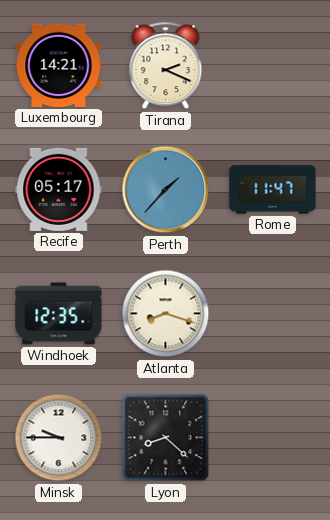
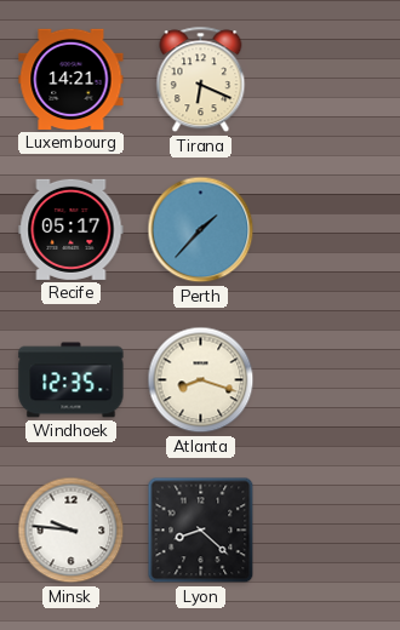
Tirana: 2:19 -> 6:19 (201, 80)
Rome: 11:47 -> none (273, 190)
Minsk: 9:45 -> 9:46 (72, 531)
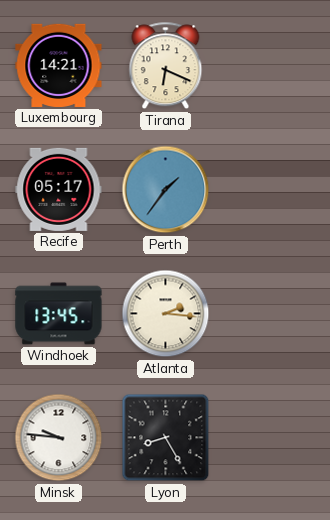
Perth: 1:37 -> 1:36 (166, 190)
Windhoek: 12:35 -> 13:45 (59, 314)
Atlanta: 8:18 -> 2:16 (166, 314)
Lyon: 8:22 -> 8:25 (166, 438)
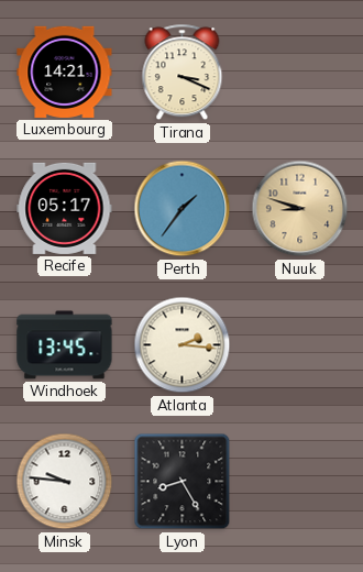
Tirana: 6:19 -> 3:19 (183, 73)
Nuuk: none -> 8:48 (300, 209)
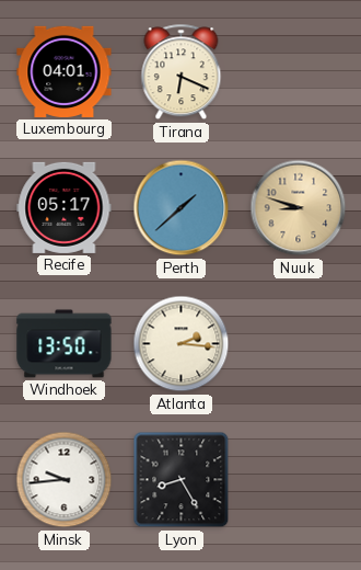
Luxembourg: 14:21 -> 04:01 (65, 71)
Tirana: 3:19 -> 6:19 (182, 72)
Perth: 1:36 -> 1:38 (182, 208)
Windhoek: 13:45 -> 13:50 (65, 344)
Minsk: 9:46 -> 9:44 (65, 480)
